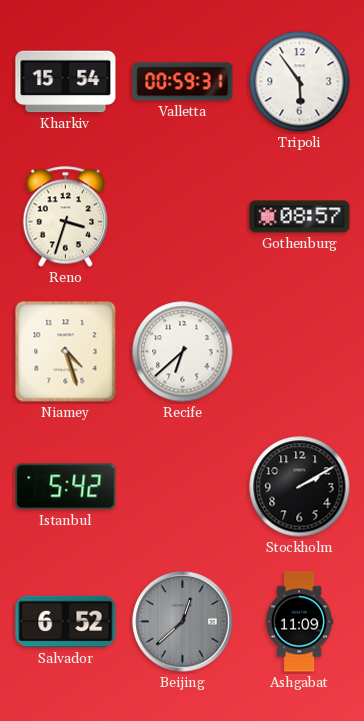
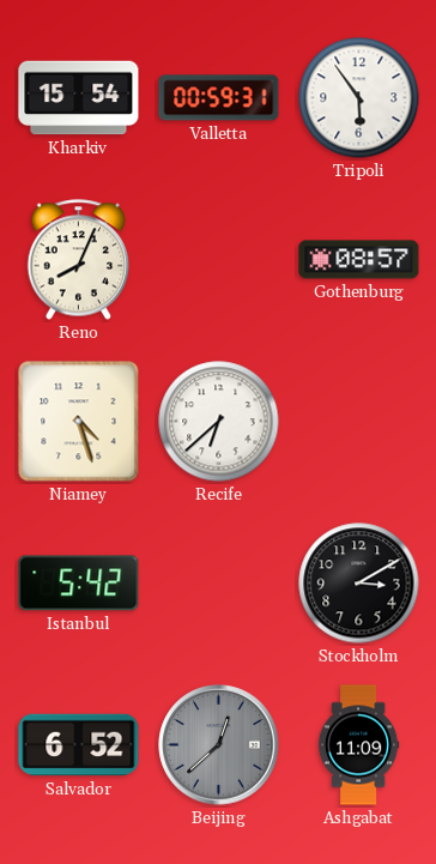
Reno: 3:33 -> 8:04 (79, 260)
Stockholm: 2:10 -> 3:10 (359, 584)
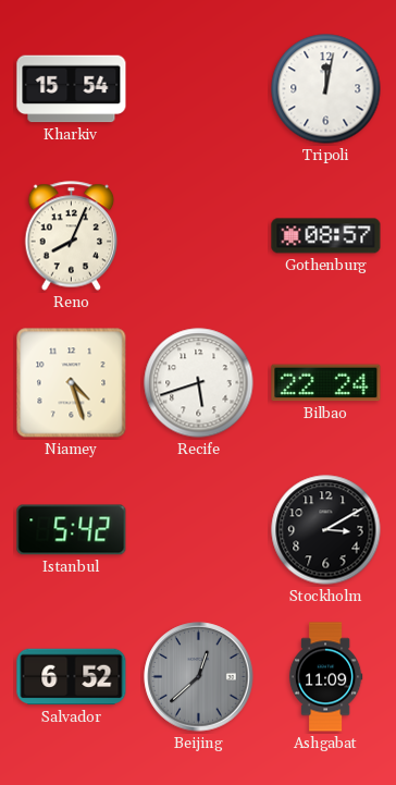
Valletta: 00:59 -> none (219, 98)
Tripoli: 5:54 -> 12:02 (326, 89)
Recife: 6:38 -> 5:42 (199, 383)
Bilbao: none -> 22:24 (326, 383)
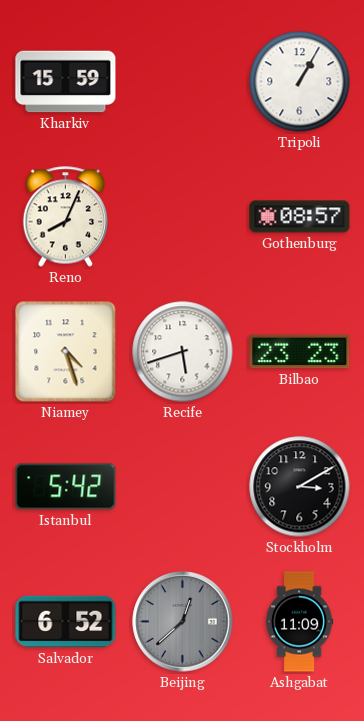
Kharkiv: 15:54 -> 15:59 (66, 82)
Tripoli: 12:02 -> 1:05 (300, 82)
Bilbao: 22:24 -> 23:23 (300, 352)
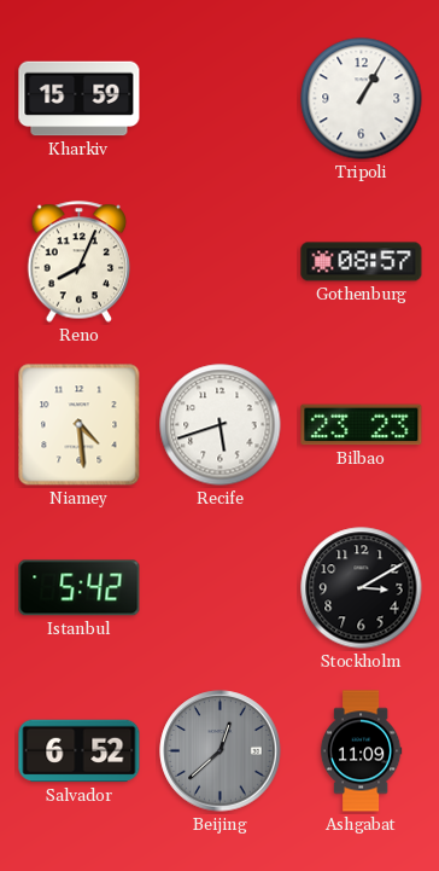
Niamey: 4:27 -> 4:29 (80, 425)
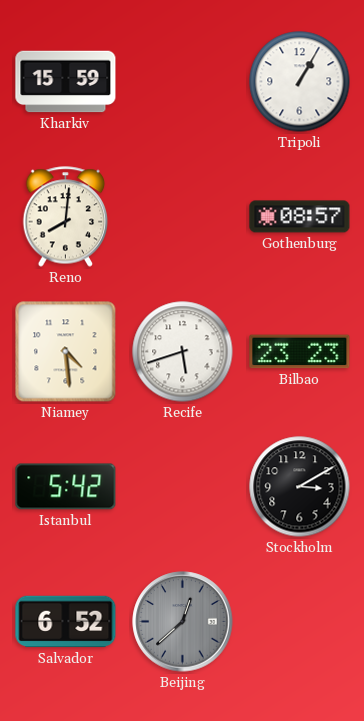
Reno: 8:04 -> 8:01 (66, 217)
Ashgabat: 11:09 -> none (361, 751)
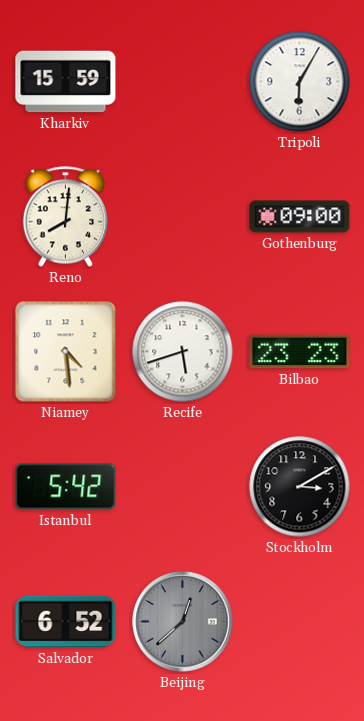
Tripoli: 1:05 -> 6:05 (300, 82)
Gothenburg: 08:57 -> 09:00 (300, 217)
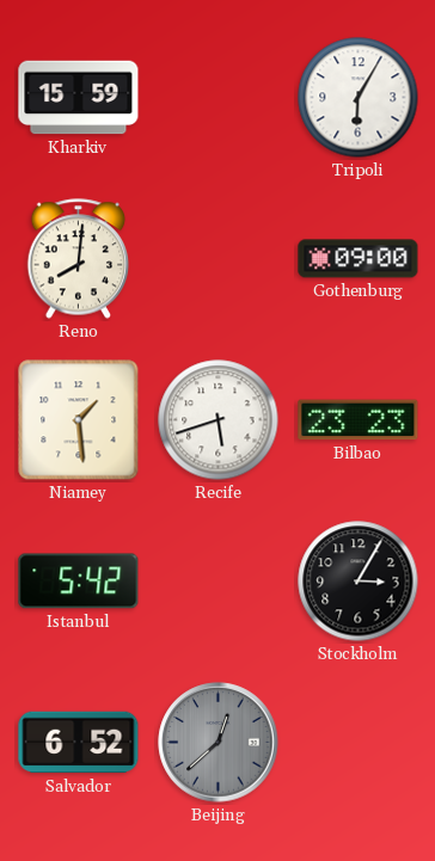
Niamey: 4:29 -> 1:29 (79, 420)
Stockholm: 3:10 -> 3:05 (359, 582)
